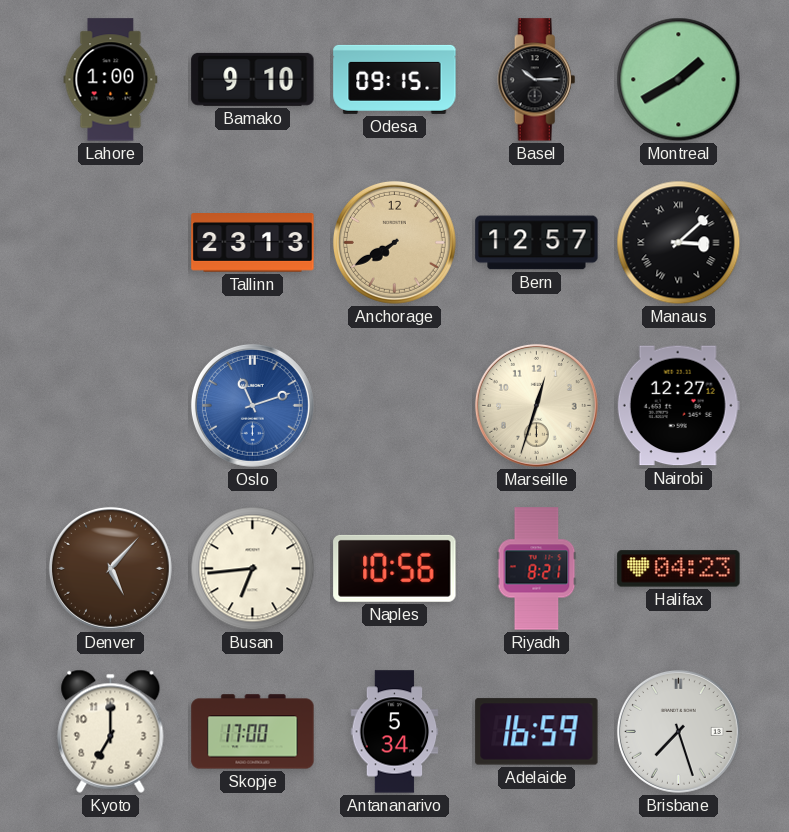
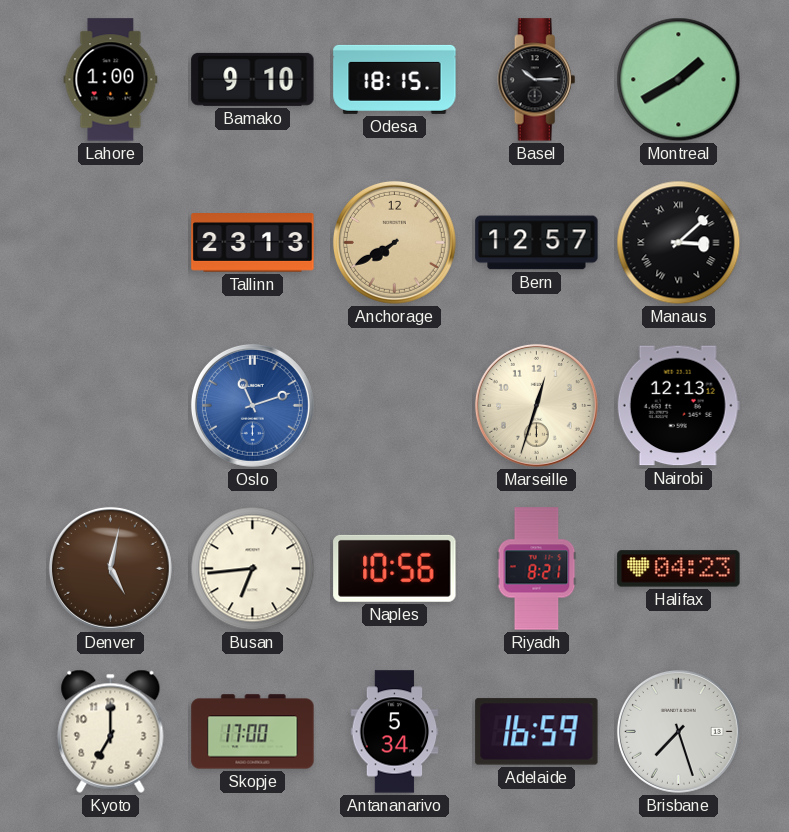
Odesa: 09:15 -> 18:15 (395, 79)
Nairobi: 12:27 -> 12:13 (678, 406)
Denver: 5:07 -> 5:02 (110, 568)
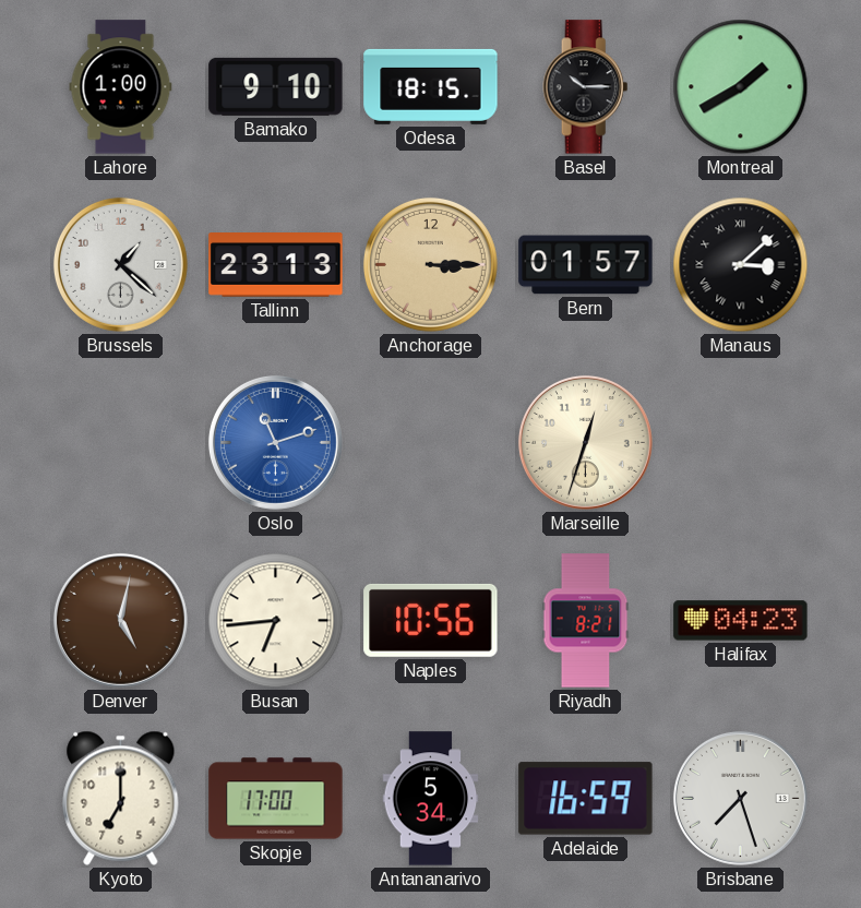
Brussels: none -> 1:22 (120, 264)
Anchorage: 7:40 -> 3:15 (430, 264)
Bern: 12:57 -> 01:57 (586, 265)
Nairobi: 12:13 -> none (678, 406)
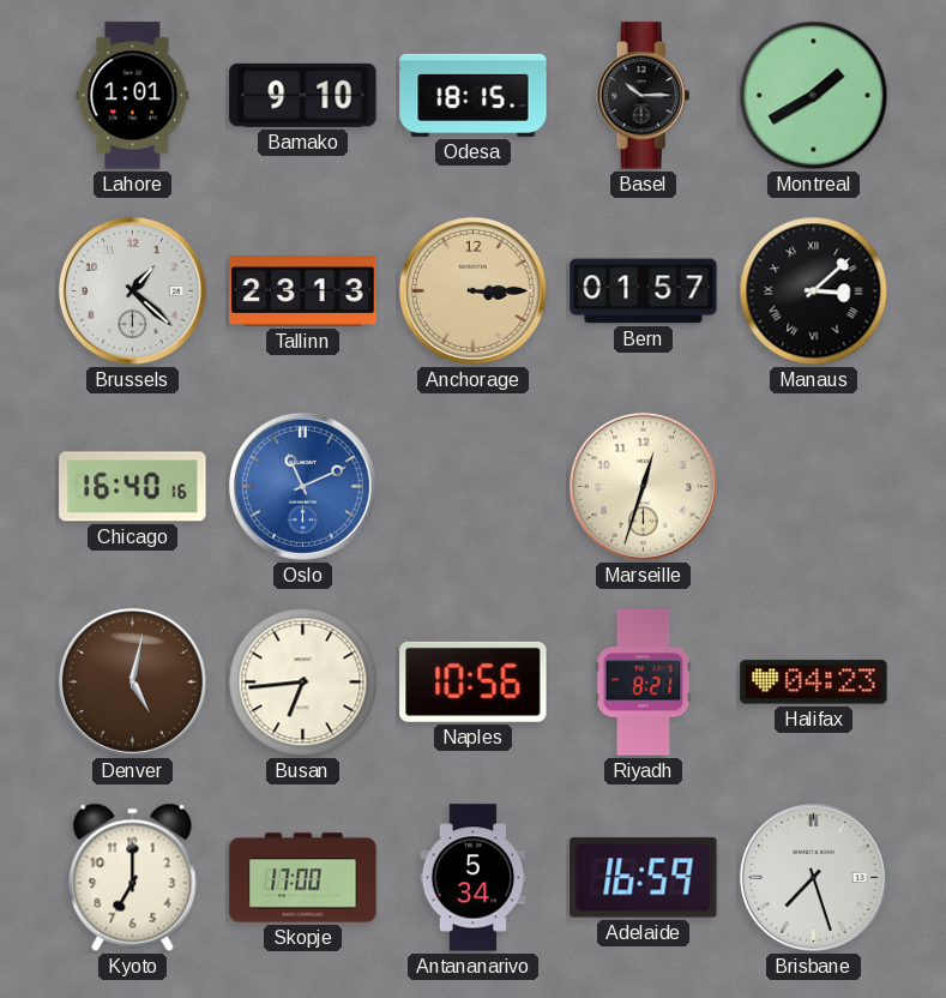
Lahore: 1:00 -> 1:01 (133, 96)
Chicago: none -> 16:40 (133, 487)
Oslo: 11:12 -> 11:11 (302, 486)
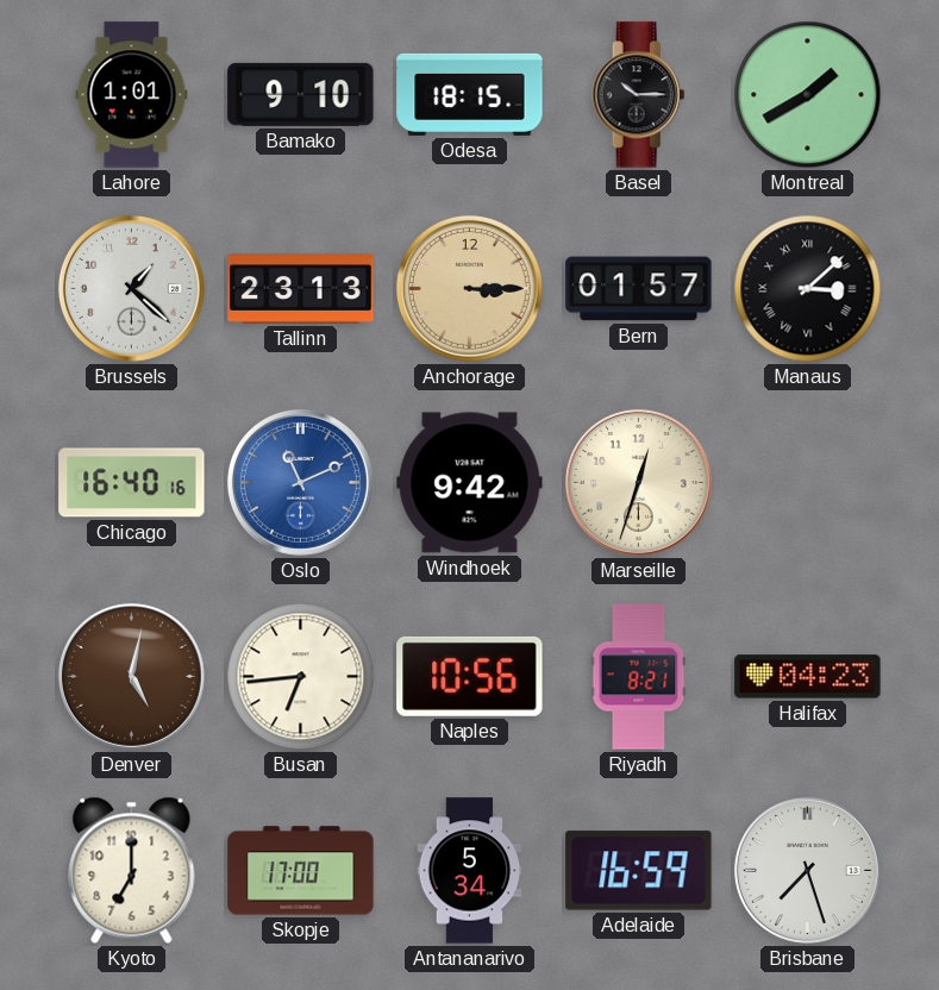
Windhoek: none -> 9:42 (470, 483)
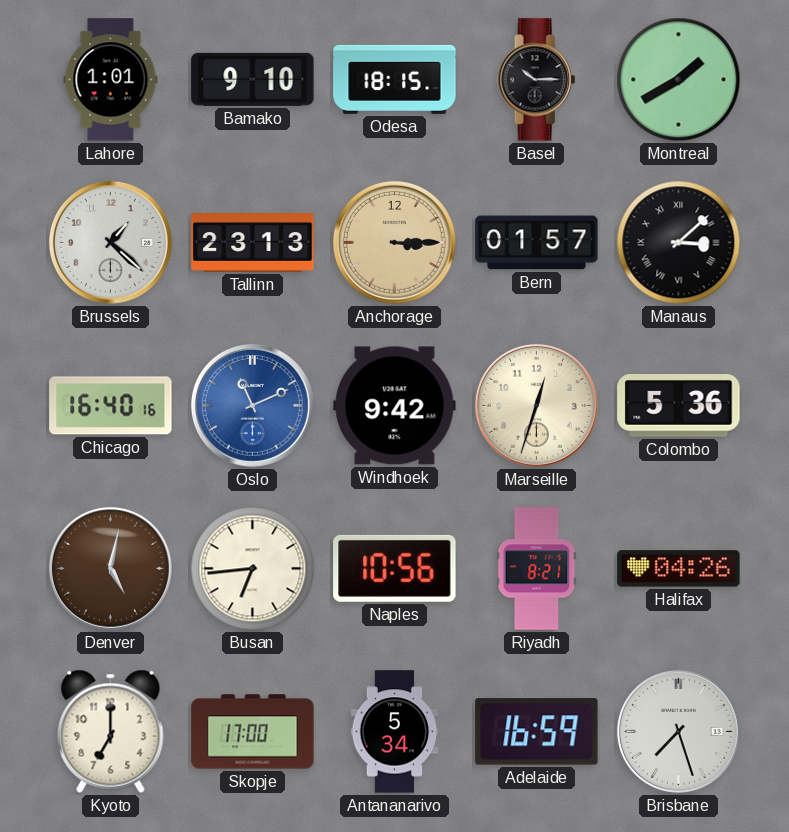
Colombo: none -> 5:36 (679, 406)
Halifax: 04:23 -> 04:26 (679, 569)
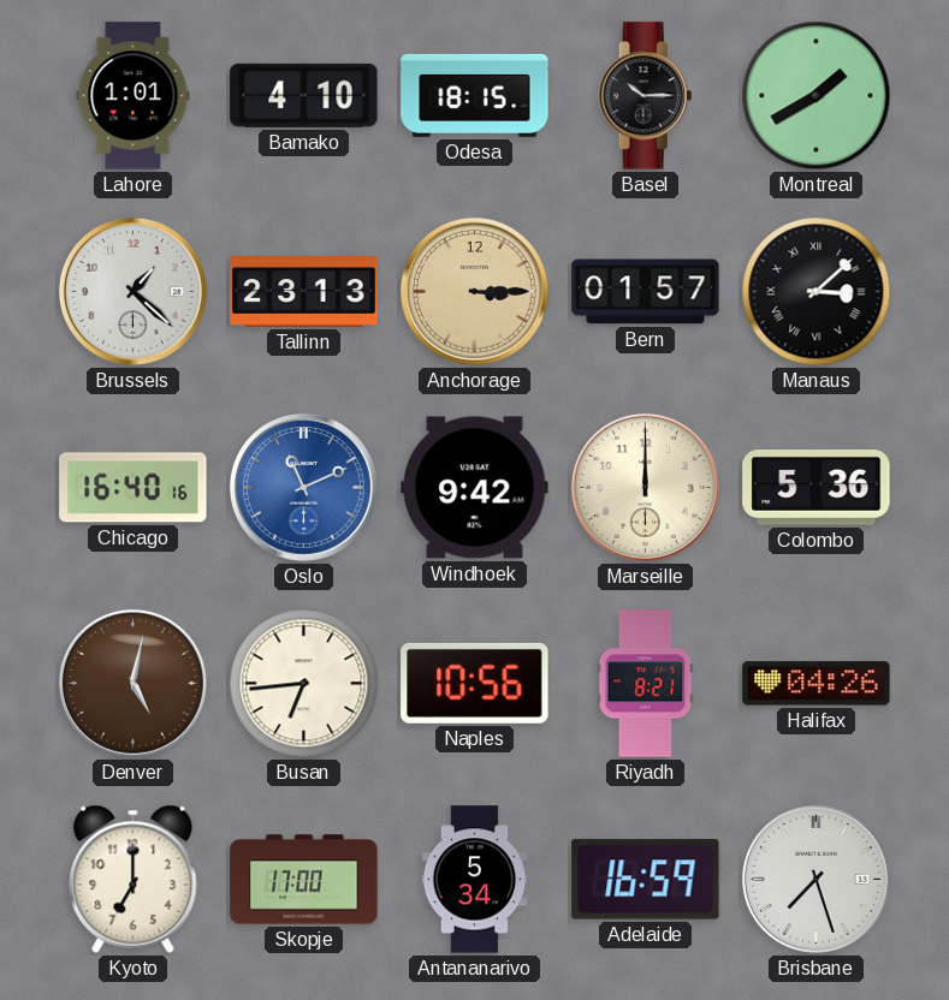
Bamako: 9:10 -> 4:10 (304, 95)
Marseille: 12:33 -> 12:00 (645, 487)
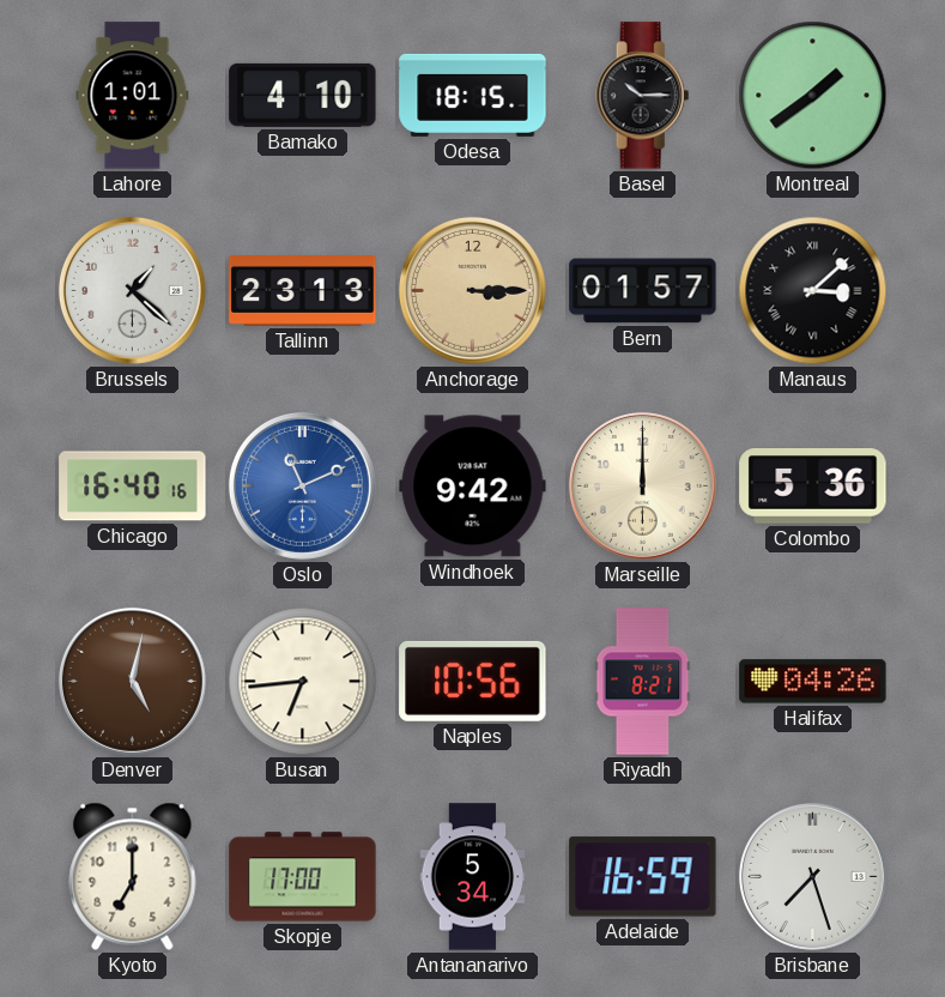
Montreal: 1:40 -> 1:39 (813, 96)
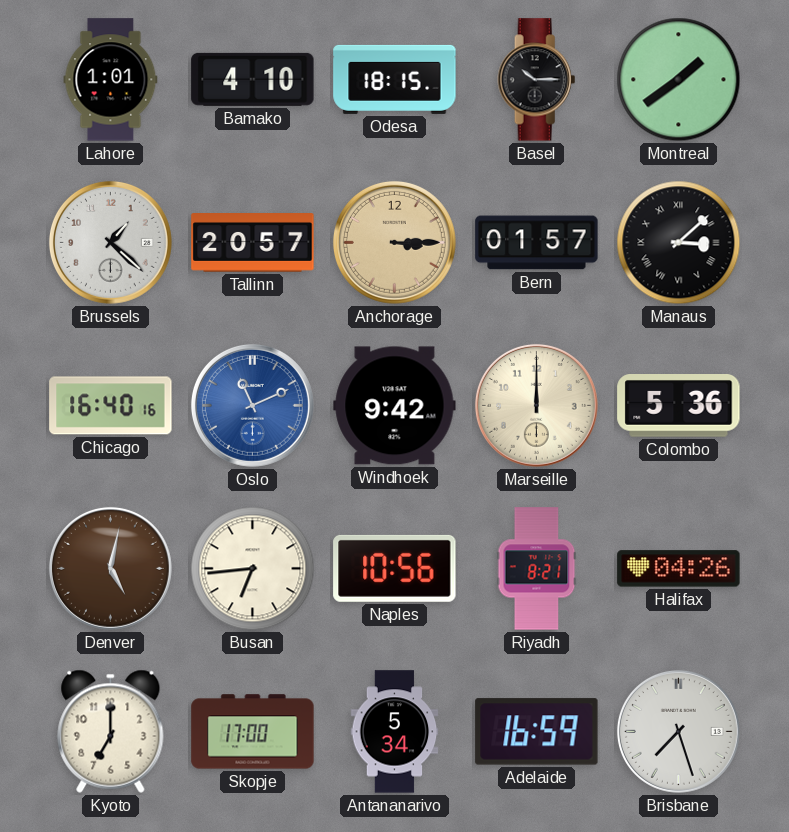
Tallinn: 23:13 -> 20:57 (253, 243)
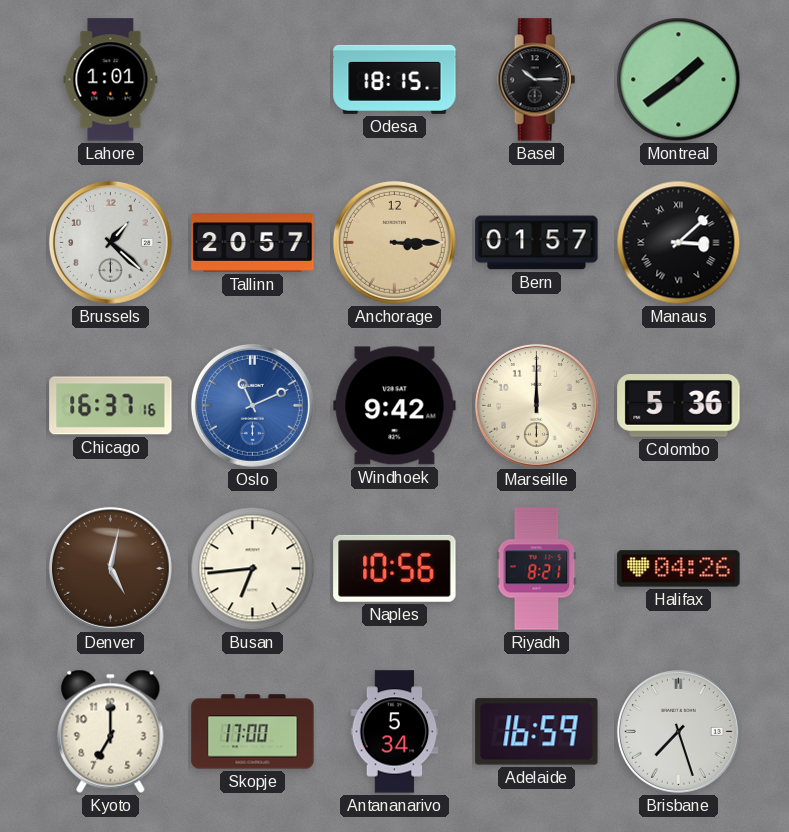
Bamako: 4:10 -> none (253, 79)
Chicago: 16:40 -> 16:37 (111, 406)
